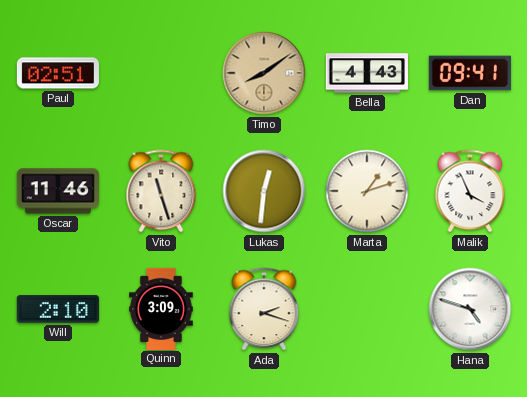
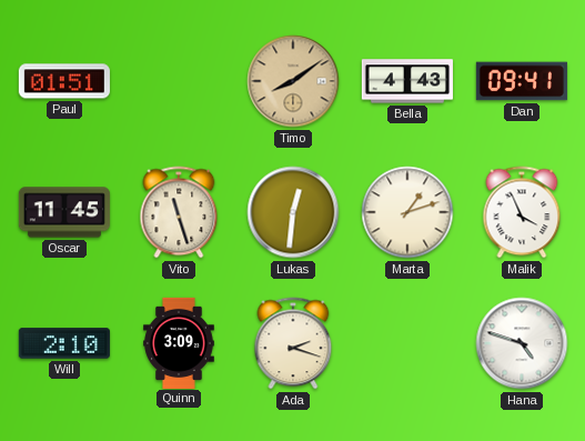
Paul: 02:51 -> 01:51 (64, 81)
Oscar: 11:46 -> 11:45 (64, 212)
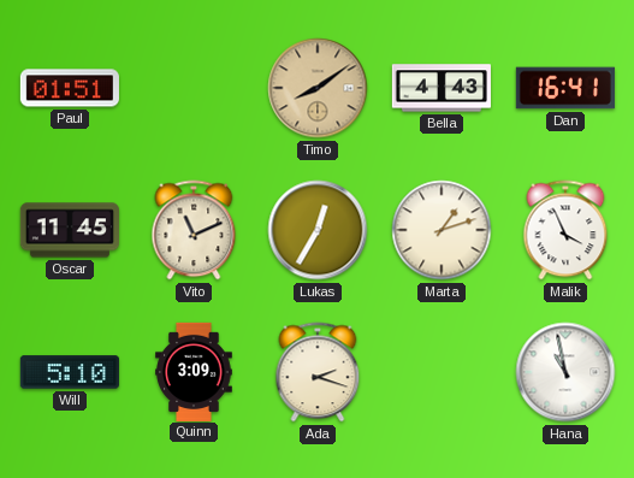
Dan: 09:41 -> 16:41 (565, 88)
Vito: 11:27 -> 11:11 (194, 230)
Lukas: 12:31 -> 12:35 (318, 230)
Will: 2:10 -> 5:10 (70, 372)
Hana: 4:48 -> 10:58 (565, 372)
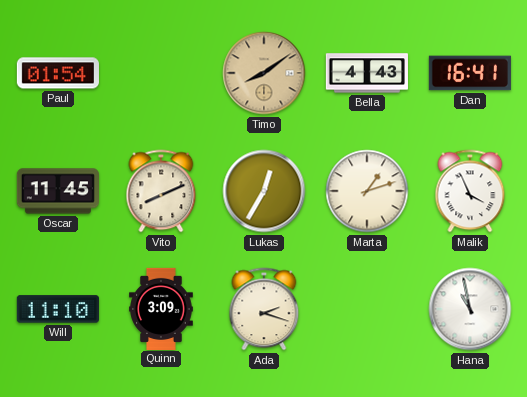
Paul: 01:51 -> 01:54 (58, 73)
Vito: 11:11 -> 8:11 (161, 191)
Will: 5:10 -> 11:10 (58, 309)
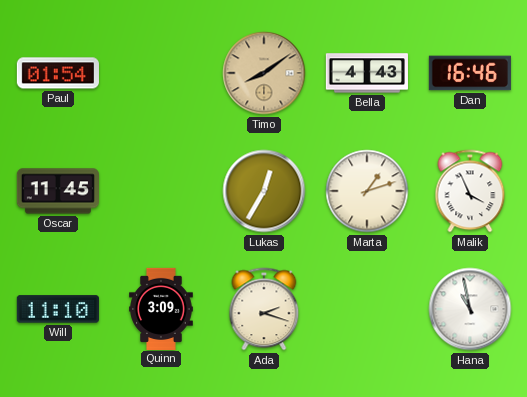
Dan: 16:41 -> 16:46 (470, 73)
Vito: 8:11 -> none (161, 191)
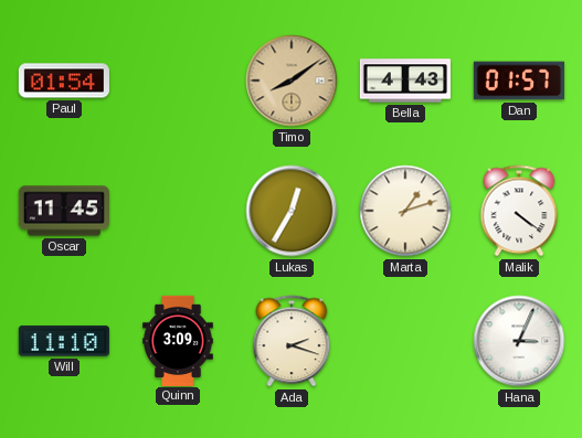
Dan: 16:46 -> 01:57 (519, 81)
Malik: 3:56 -> 4:21 (519, 211)
Hana: 10:58 -> 3:04 (519, 341)
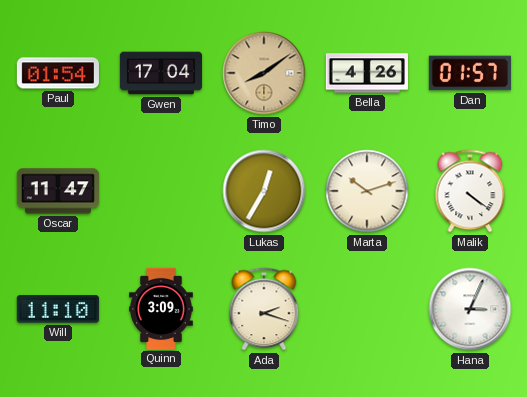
Gwen: none -> 17:04 (160, 73)
Bella: 4:43 -> 4:26 (367, 73)
Oscar: 11:45 -> 11:47 (58, 191)
Marta: 1:12 -> 10:12 (367, 191)
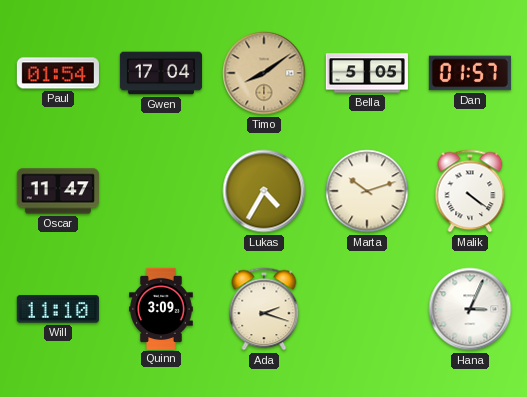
Bella: 4:26 -> 5:05 (367, 73)
Lukas: 12:35 -> 4:35 (264, 191)
